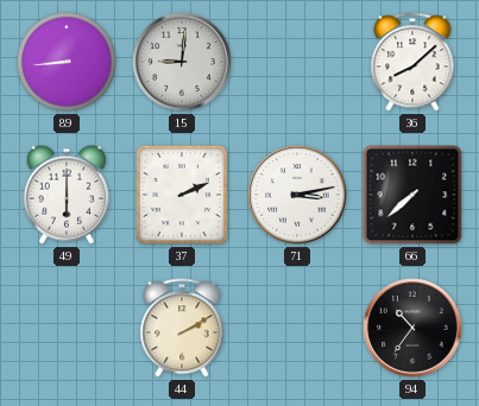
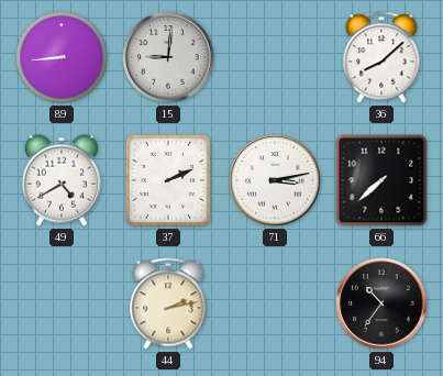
49: 6:00 -> 4:40 (62, 180)
44: 2:10 -> 2:13 (168, 303)
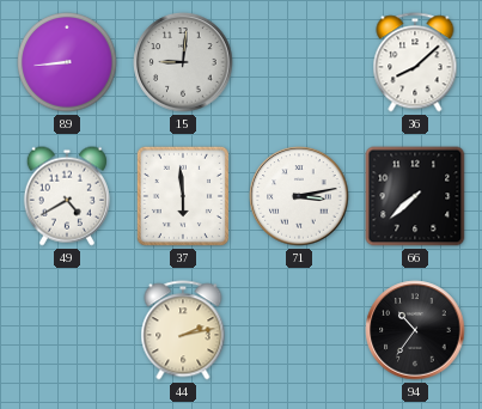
37: 2:11 -> 5:59 (183, 196)
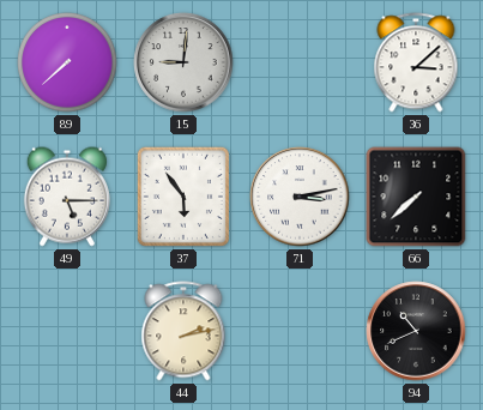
89: 8:44 -> 7:38 (67, 62)
36: 8:08 -> 3:08 (416, 62)
49: 4:40 -> 5:15 (67, 197)
37: 5:59 -> 5:54 (183, 197)
94: 10:36 -> 10:41 (416, 331)
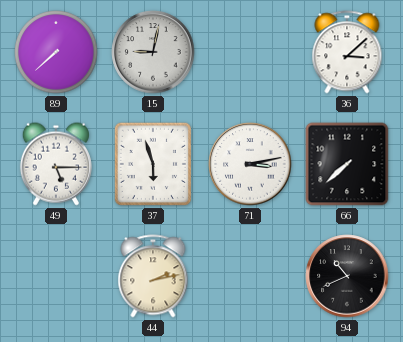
15: 9:01 -> 9:02 (153, 52)
37: 5:54 -> 5:57 (153, 164)
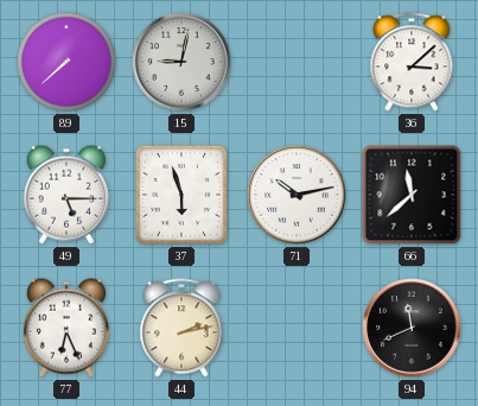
71: 3:13 -> 10:13 (297, 195)
66: 7:38 -> 11:38 (412, 195)
77: none -> 6:26 (66, 328)
94: 10:41 -> 11:41 (412, 328)
